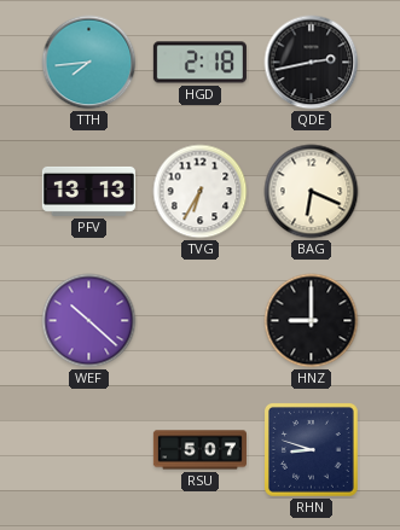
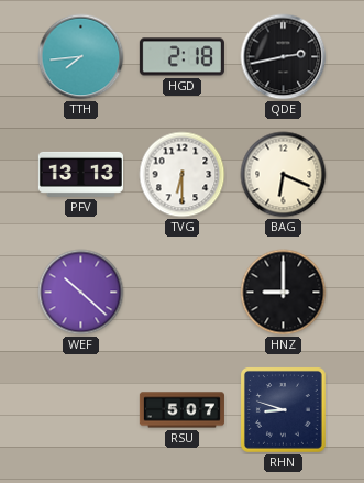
TVG: 6:35 -> 6:30 (183, 175)
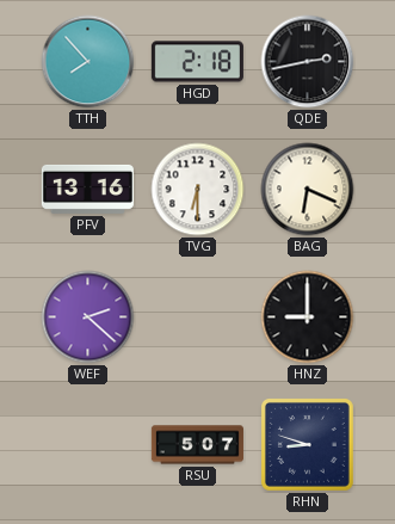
TTH: 7:44 -> 7:53 (88, 62)
PFV: 13:13 -> 13:16 (87, 189)
WEF: 10:22 -> 2:22 (88, 318)
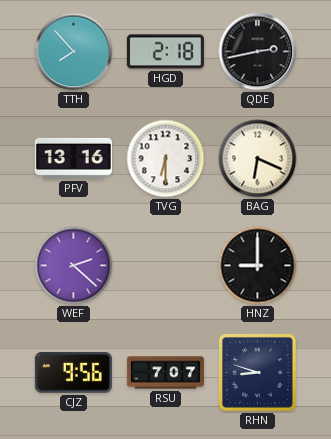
CJZ: none -> 9:56 (73, 373)
RSU: 5:07 -> 7:07 (165, 373)
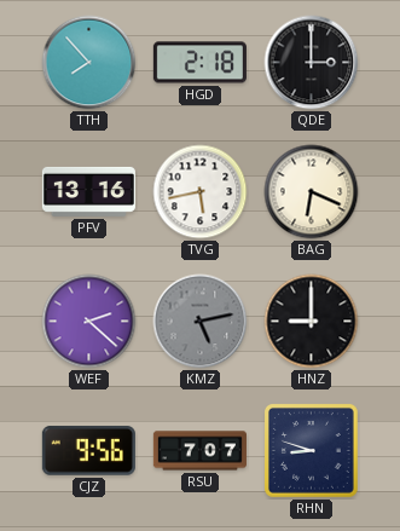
QDE: 2:43 -> 3:00 (312, 63)
TVG: 6:30 -> 5:43 (201, 192)
KMZ: none -> 5:13 (201, 322)
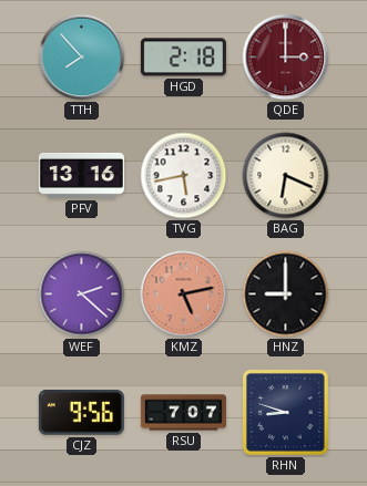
QDE dial: black -> burgundy (286, 58)
KMZ dial: grey -> salmon (184, 294)
